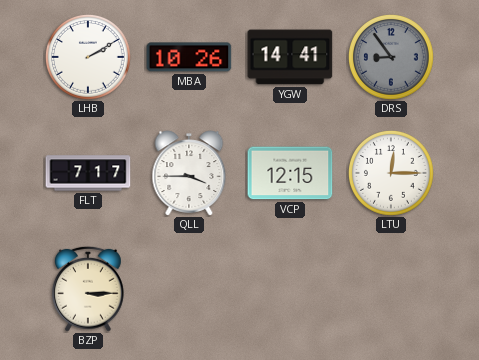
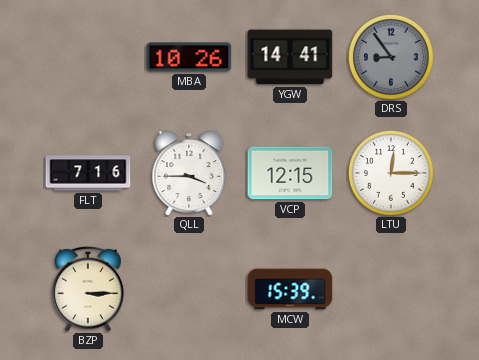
LHB: 2:10 -> none (88, 57)
FLT: 7:17 -> 7:16 (88, 173)
MCW: none -> 15:39 (290, 289)
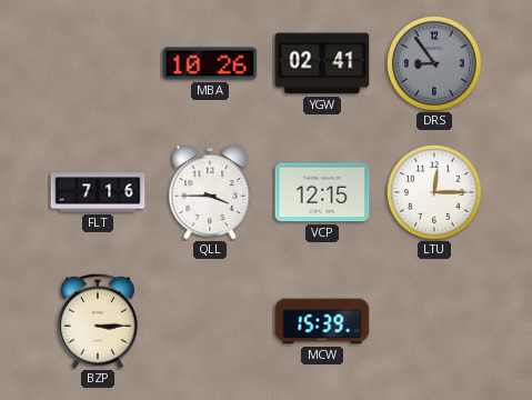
YGW: 14:41 -> 02:41 (322, 63)
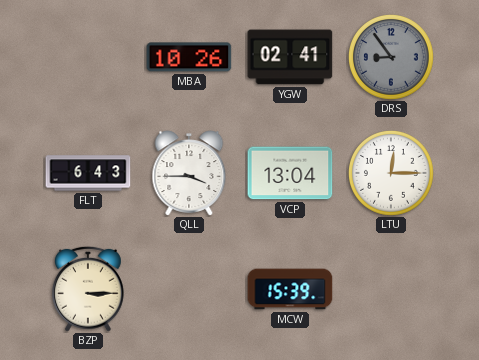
FLT: 7:16 -> 6:43 (88, 173)
VCP: 12:15 -> 13:04 (290, 173)
